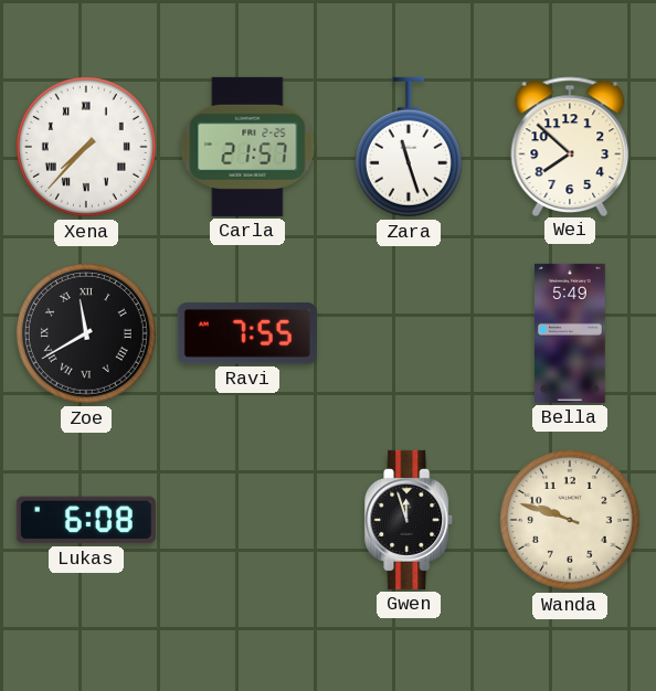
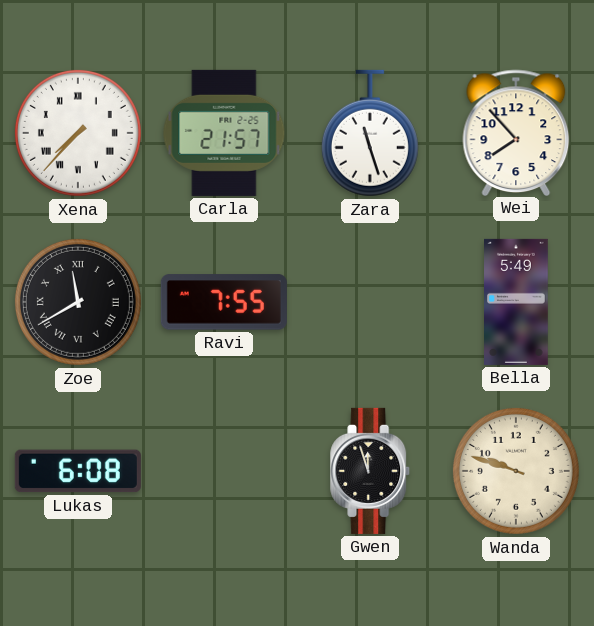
Wei: 7:52 -> 7:53 (516, 132)
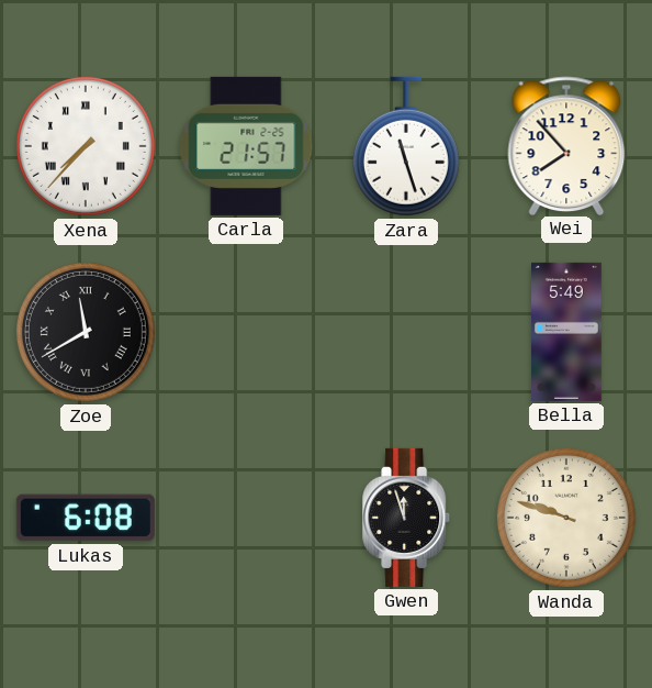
Ravi: 7:55 -> none (224, 302)
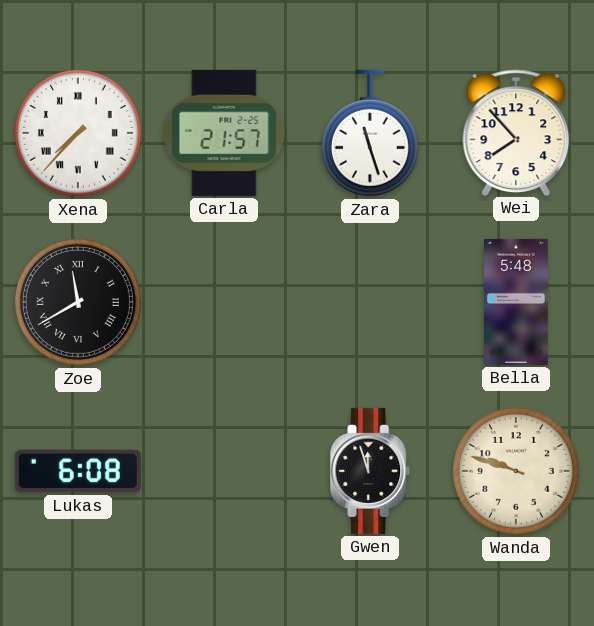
Bella: 5:49 -> 5:48 (517, 302)
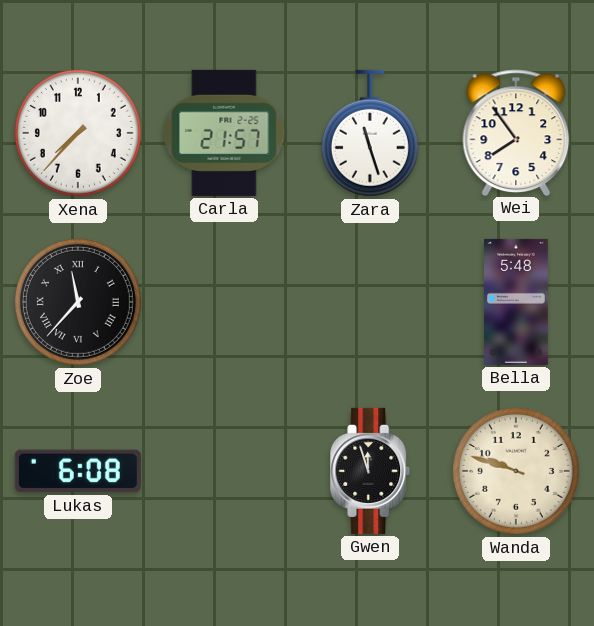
Xena numerals: Roman -> Arabic (78, 133)
Wei: 7:53 -> 7:54 (516, 132)
Zoe: 11:40 -> 11:37 (78, 302)
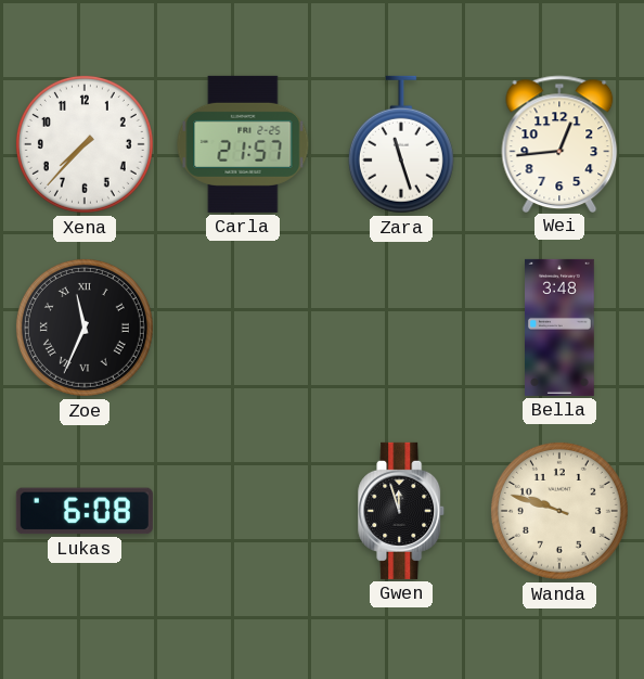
Wei: 7:54 -> 12:44 (559, 143)
Zoe: 11:37 -> 11:34 (85, 328)
Bella: 5:48 -> 3:48 (561, 328)
